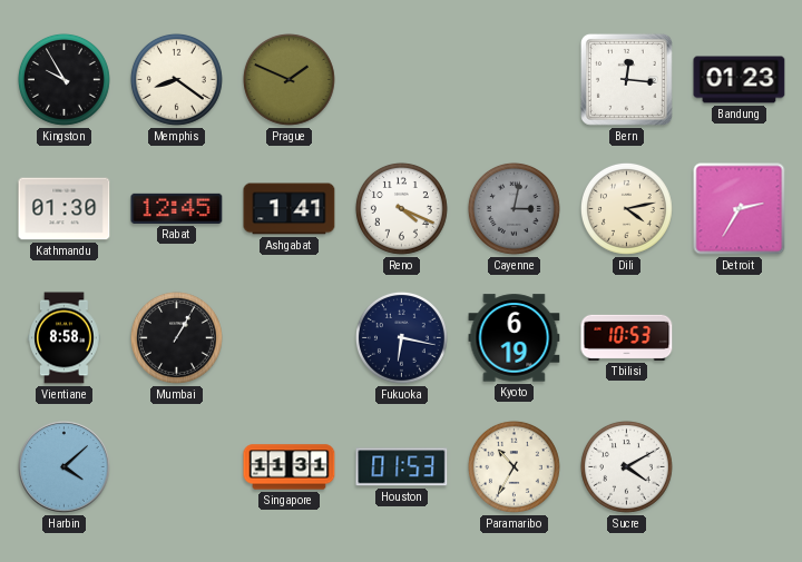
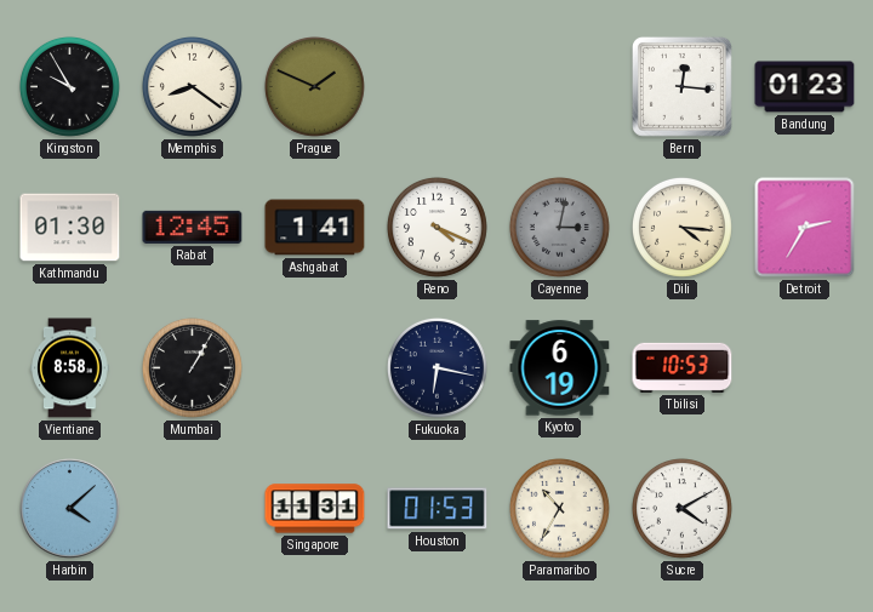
Dili: 4:13 -> 4:16 (681, 227)
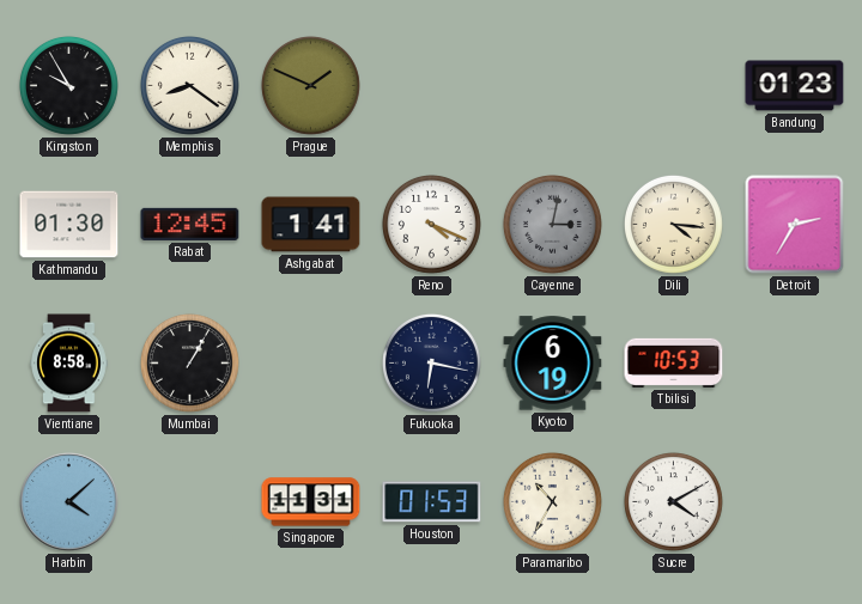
Bern: 12:16 -> none (681, 86)
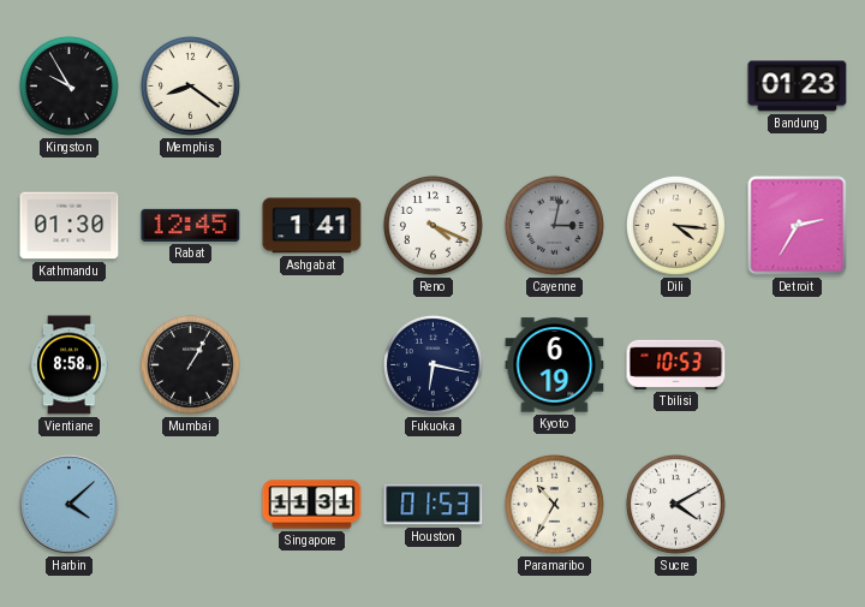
Prague: 1:49 -> none (310, 85)
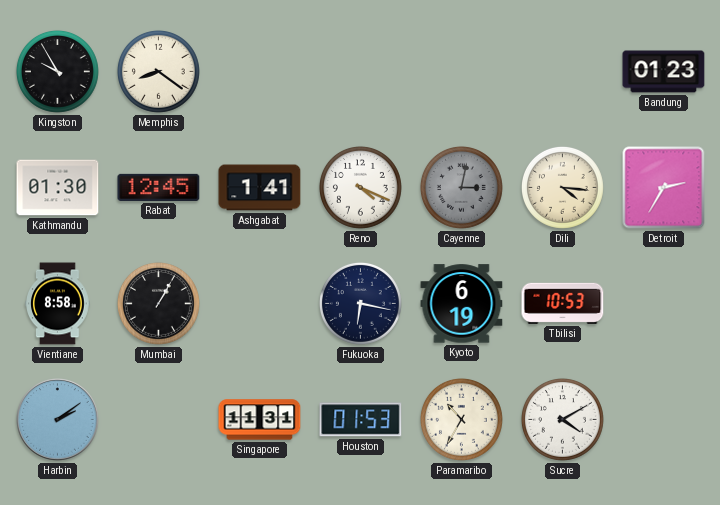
Harbin: 4:08 -> 2:09 (58, 420)
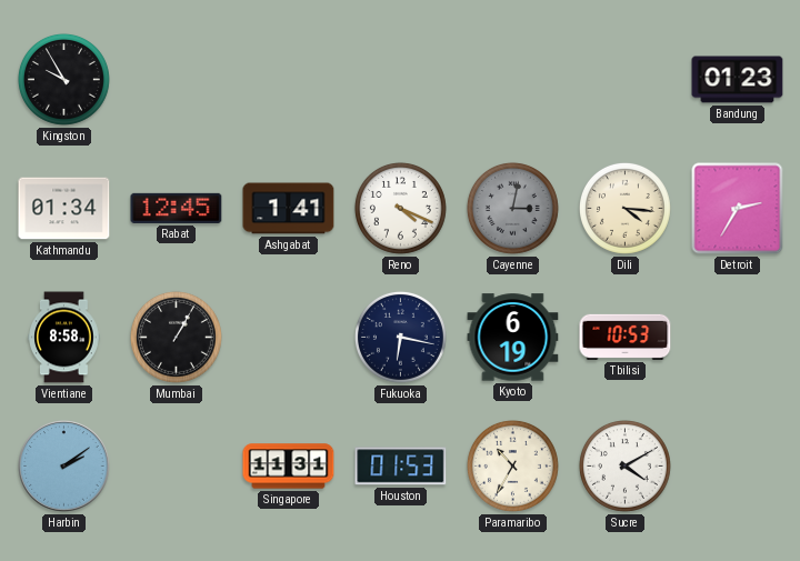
Memphis: 8:21 -> none (158, 71)
Kathmandu: 01:30 -> 01:34 (64, 209)
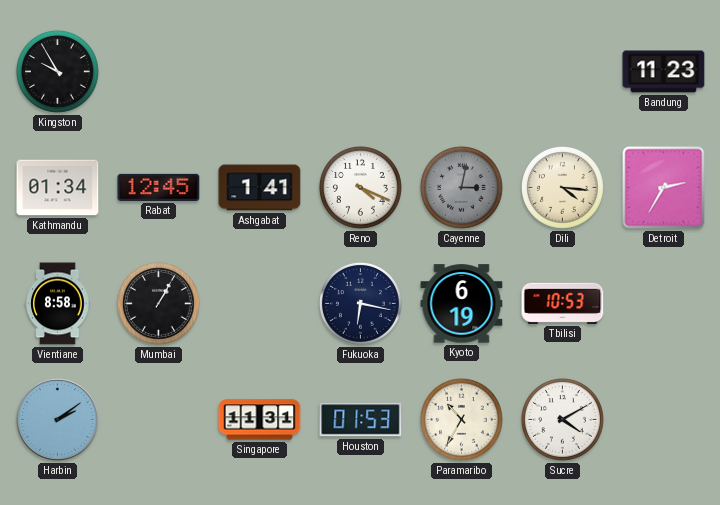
Bandung: 01:23 -> 11:23 (664, 72)
